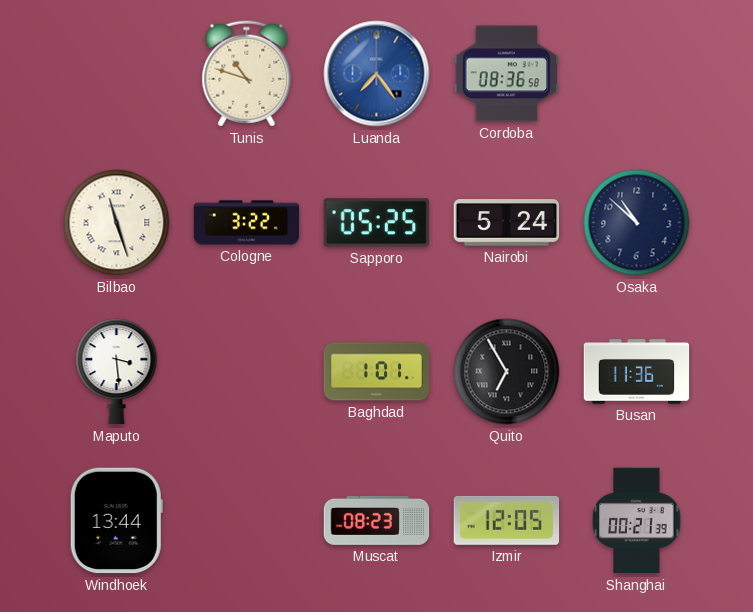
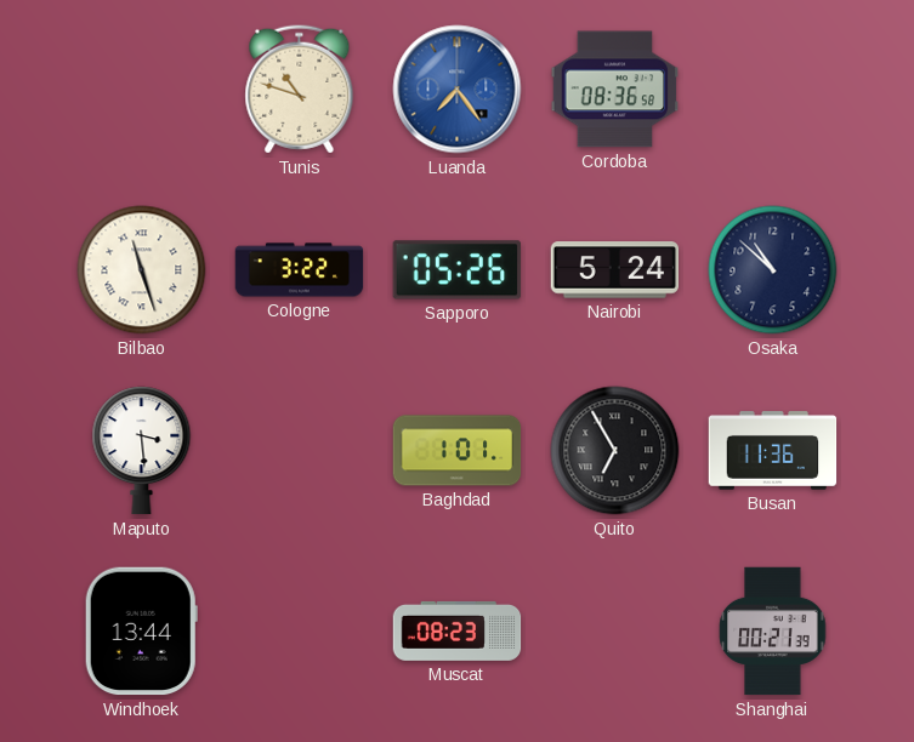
Sapporo: 05:25 -> 05:26 (456, 270)
Izmir: 12:05 -> none (507, 520)
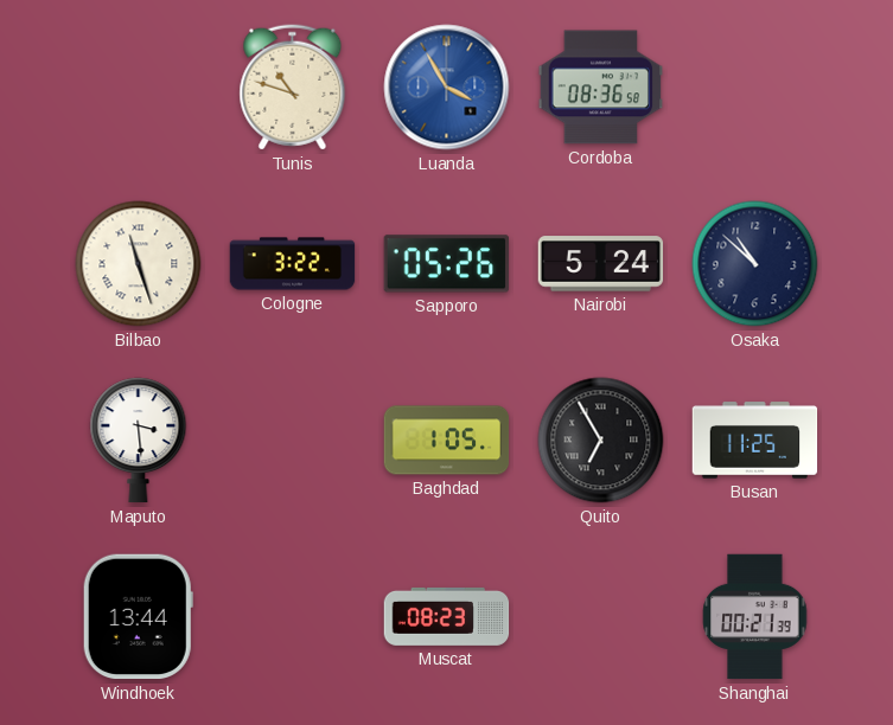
Luanda: 7:24 -> 3:55 (447, 88)
Baghdad: 1:01 -> 1:05 (447, 441)
Busan: 11:36 -> 11:25 (755, 441)
